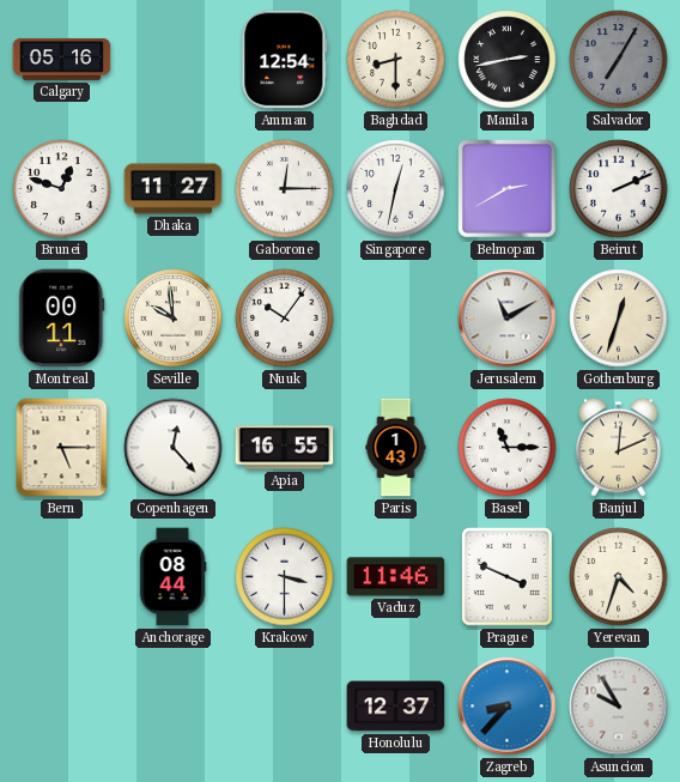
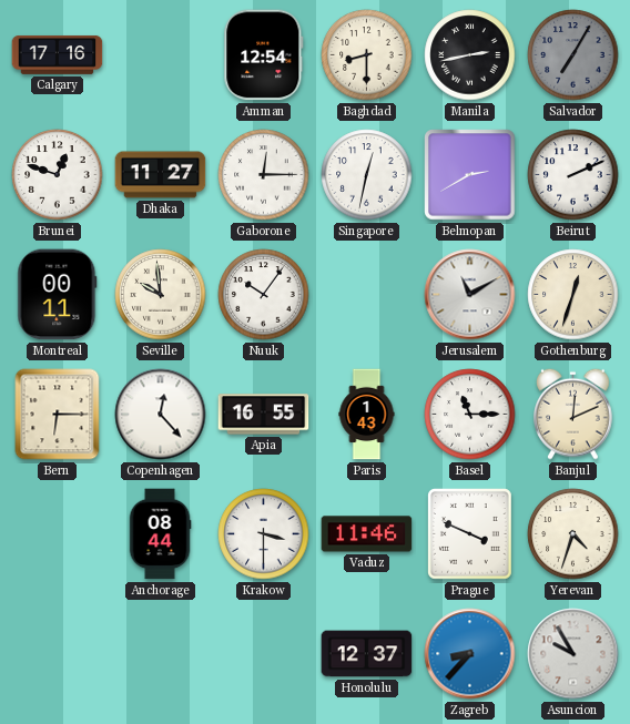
Calgary: 05:16 -> 17:16 (58, 54)
Bern: 5:15 -> 6:15 (58, 415)
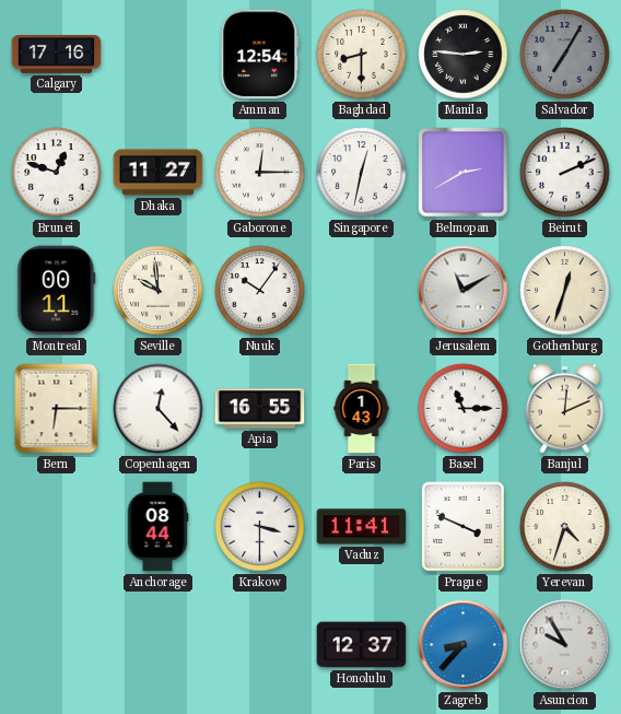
Manila: 2:43 -> 2:46 (464, 55)
Vaduz: 11:46 -> 11:41 (362, 527)
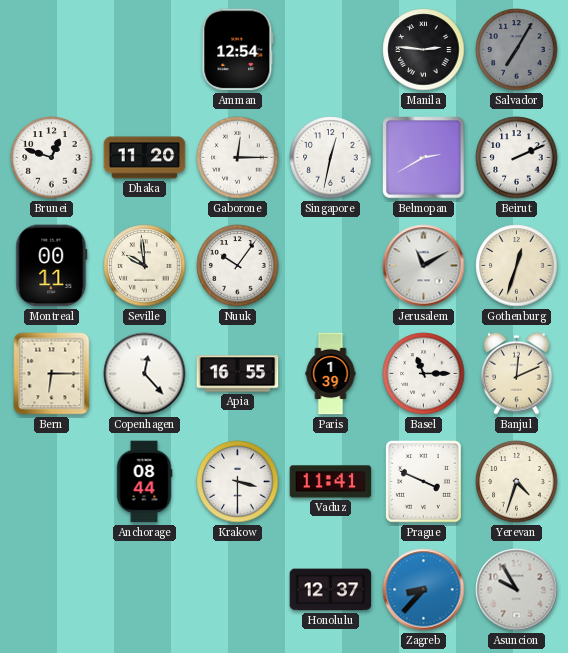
Calgary: 17:16 -> none (57, 54)
Baghdad: 8:30 -> none (362, 55)
Dhaka: 11:27 -> 11:20 (145, 158)
Paris: 1:43 -> 1:39 (331, 374)
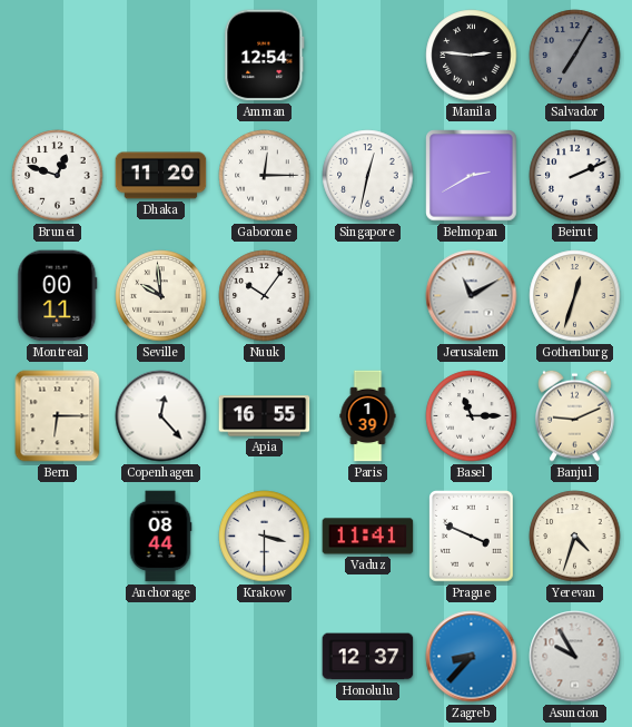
Banjul: 12:11 -> 9:11 (575, 415)
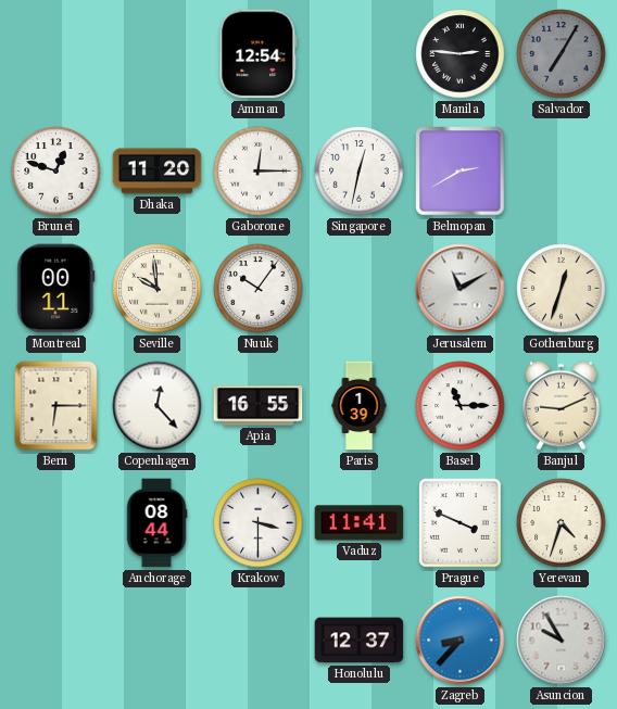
Beirut: 2:11 -> none (575, 176)
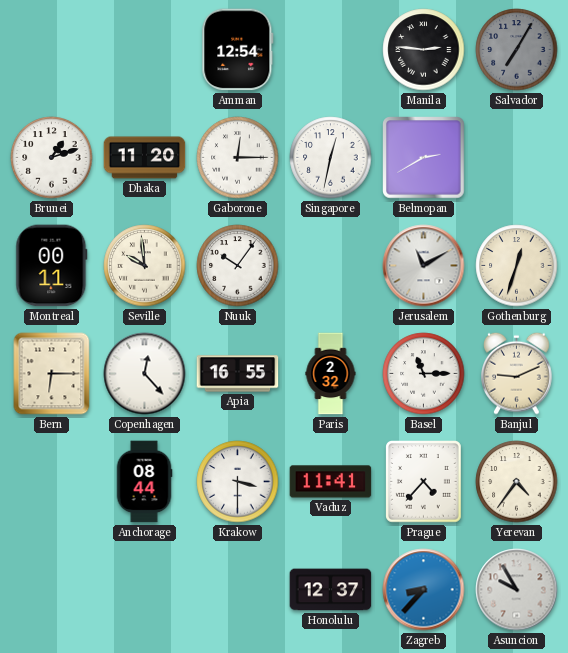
Brunei: 12:48 -> 1:12 (52, 158)
Paris: 1:39 -> 2:32 (331, 374)
Prague: 3:49 -> 4:37 (424, 482)
Yerevan: 4:33 -> 4:36 (517, 482)
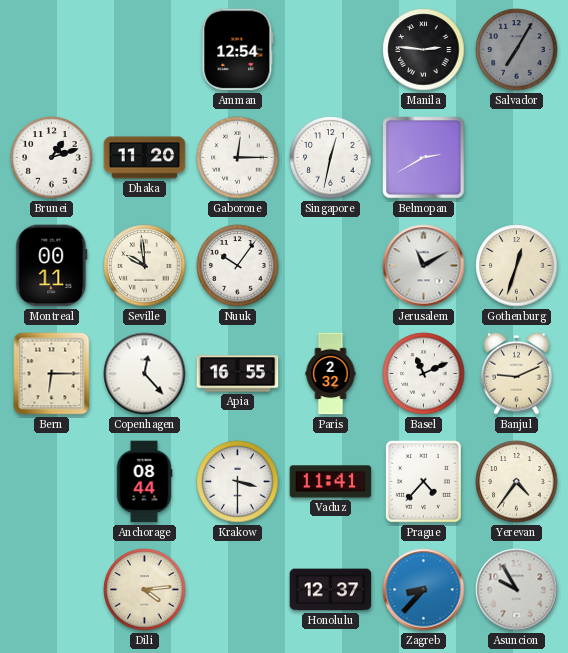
Basel: 11:15 -> 11:11 (424, 374)
Dili: none -> 4:14 (145, 590)
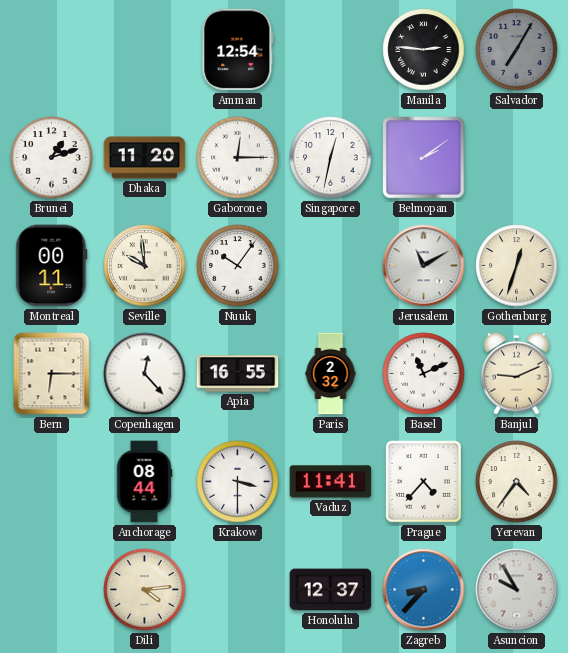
Belmopan: 2:40 -> 2:09 (424, 158)
